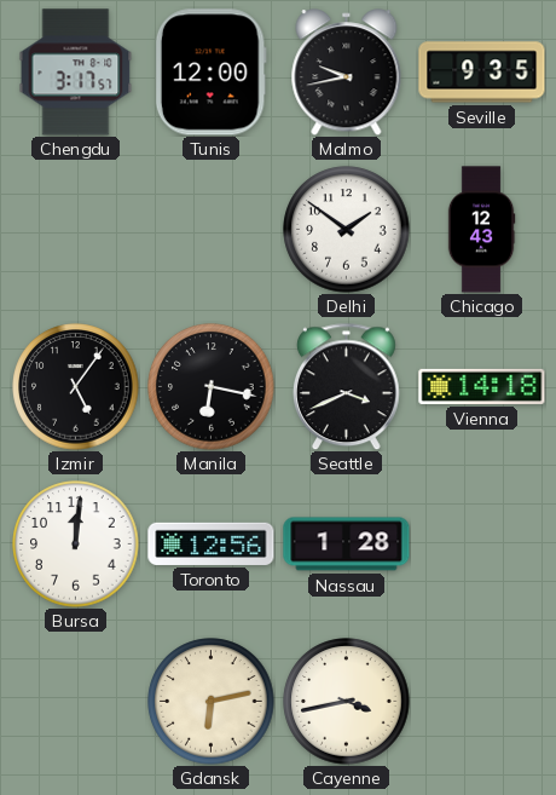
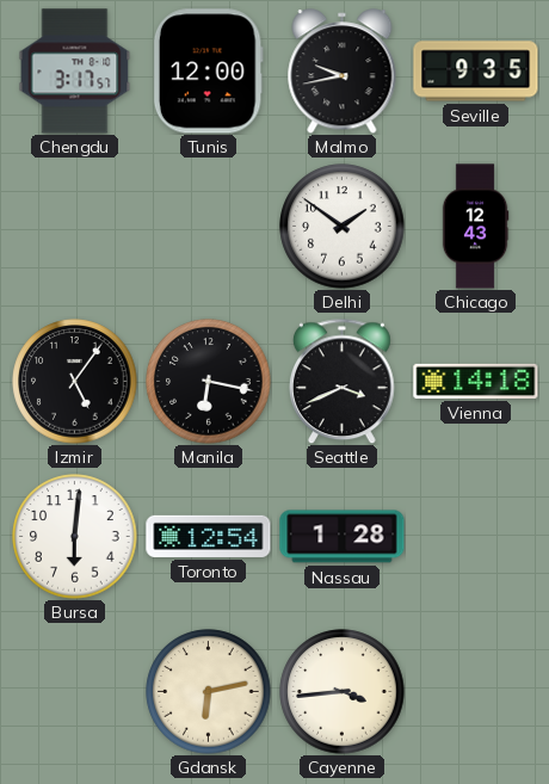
Bursa: 12:01 -> 6:01 (75, 537)
Toronto: 12:56 -> 12:54 (209, 536)
Cayenne: 3:43 -> 3:44 (343, 692)
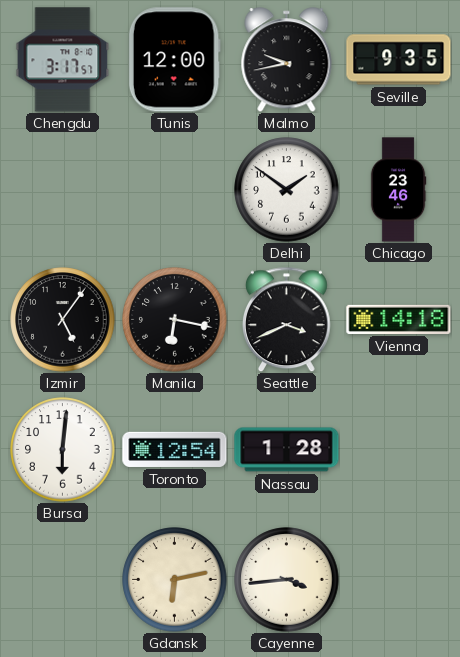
Chicago: 12:43 -> 23:46 (398, 190)
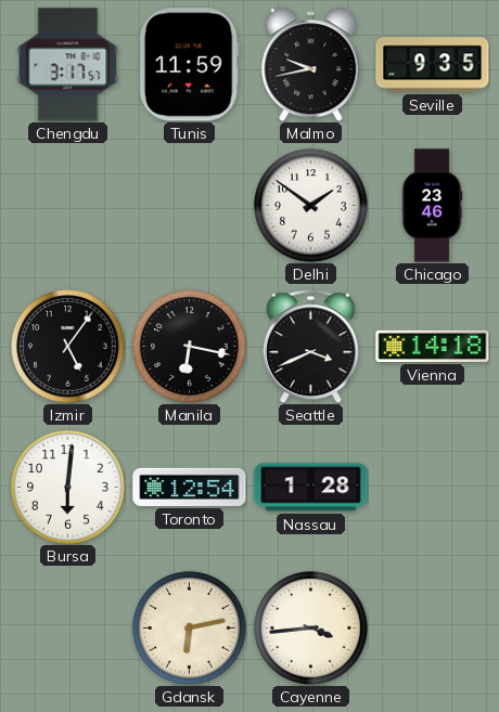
Tunis: 12:00 -> 11:59 (189, 65)
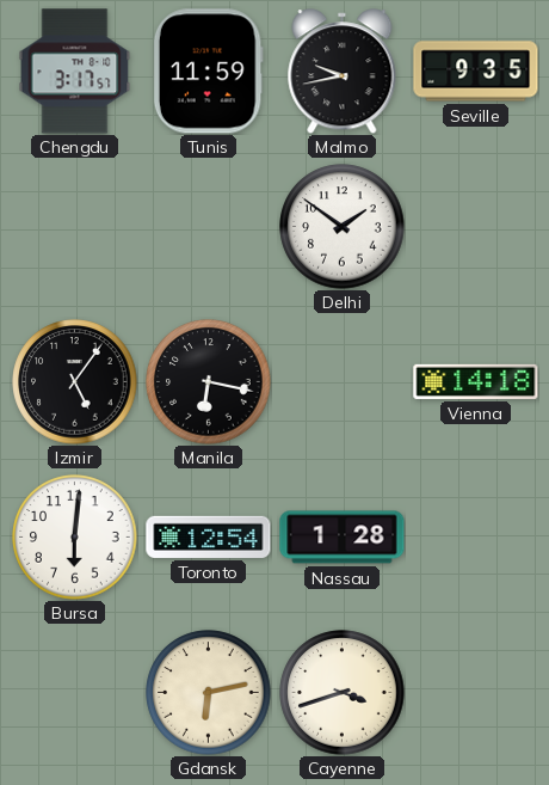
Chicago: 23:46 -> none (432, 206)
Seattle: 3:41 -> none (311, 346)
Cayenne: 3:44 -> 3:42 (343, 693)
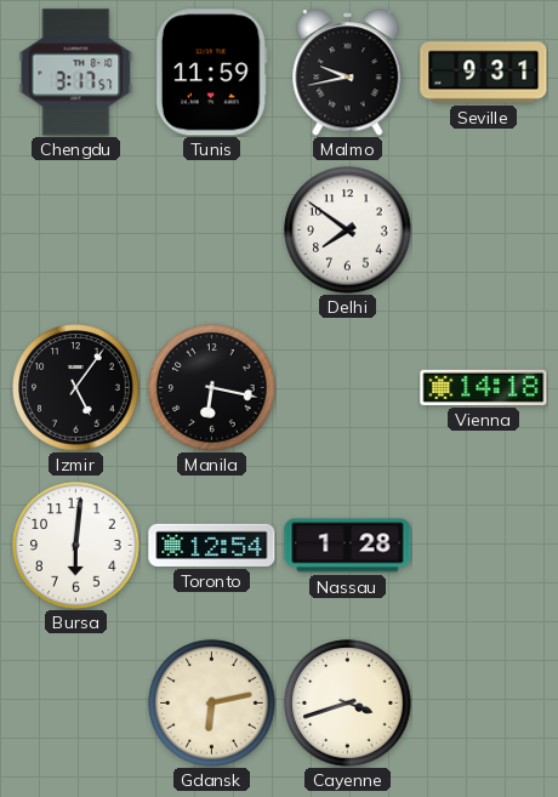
Seville: 9:35 -> 9:31 (484, 73)
Delhi: 1:51 -> 7:51 (348, 230)
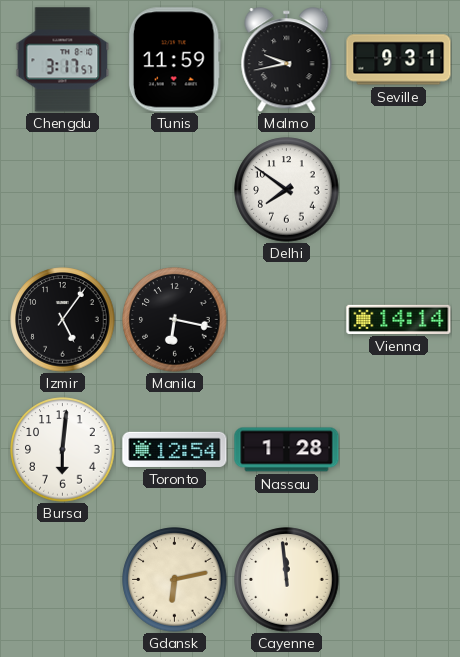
Vienna: 14:18 -> 14:14 (399, 319)
Cayenne: 3:42 -> 11:59 (287, 580)
